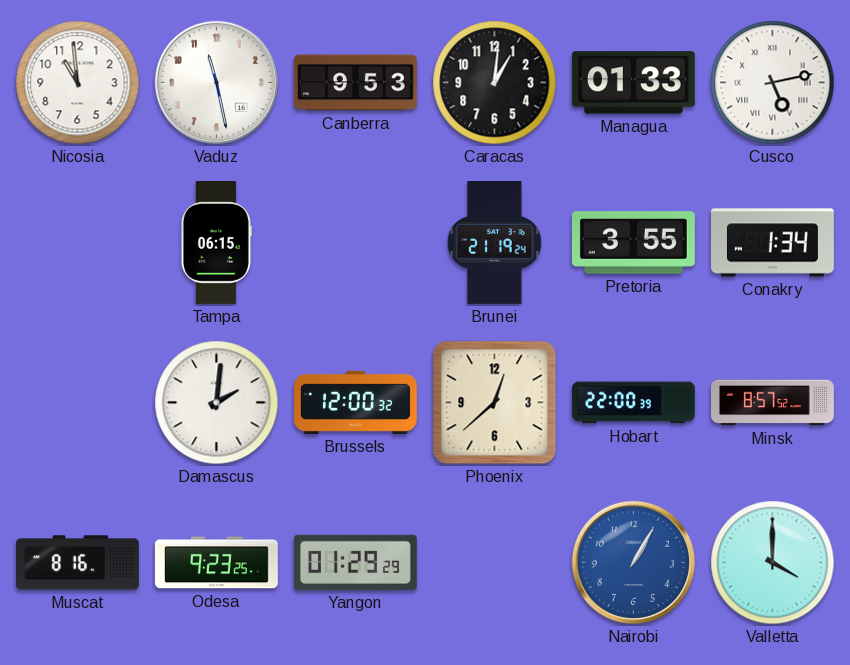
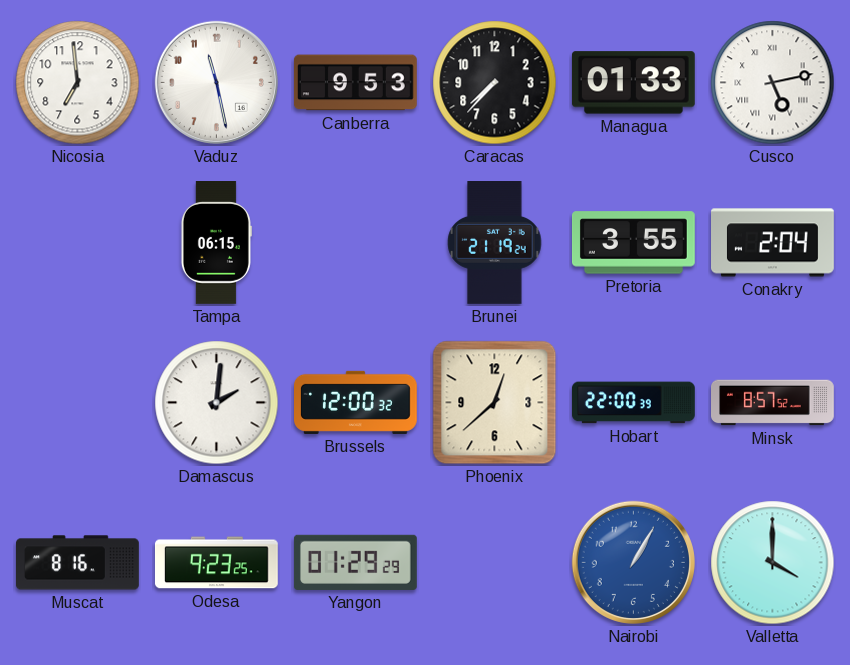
Nicosia: 10:59 -> 6:59 (78, 83)
Caracas: 1:01 -> 7:37 (495, 83)
Conakry: 1:34 -> 2:04 (773, 243)
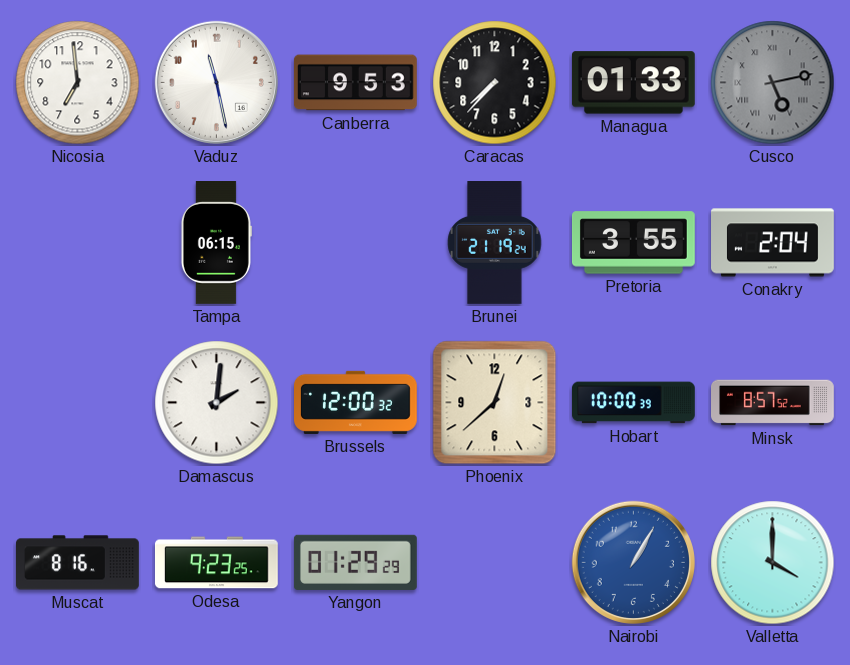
Cusco dial: white -> grey (773, 83)
Hobart: 22:00 -> 10:00 (634, 403)
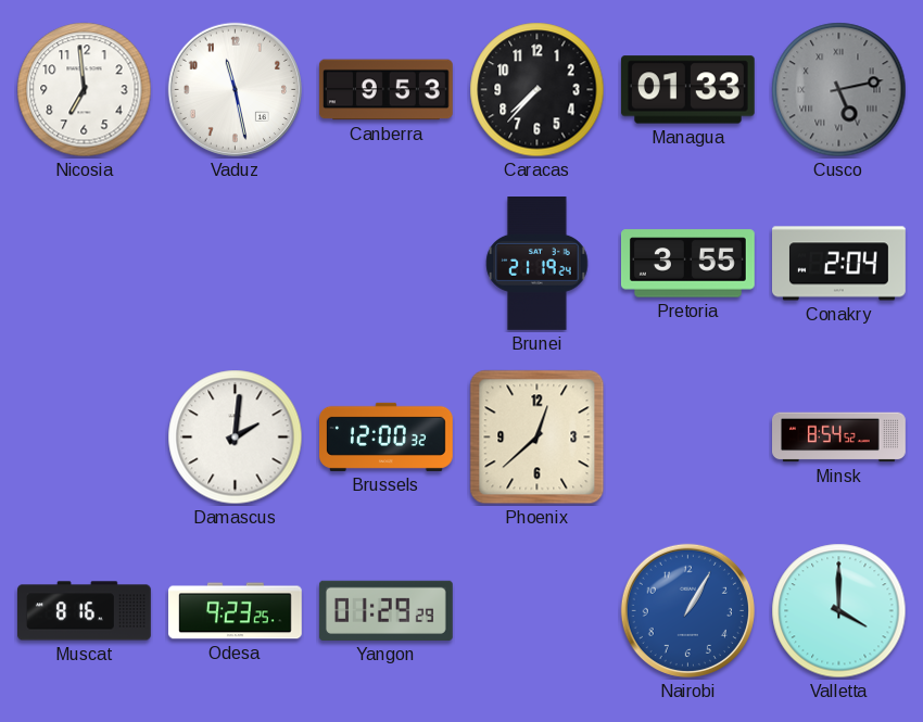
Tampa: 06:15 -> none (216, 243)
Hobart: 10:00 -> none (634, 403)
Minsk: 8:57 -> 8:54 (839, 438)
